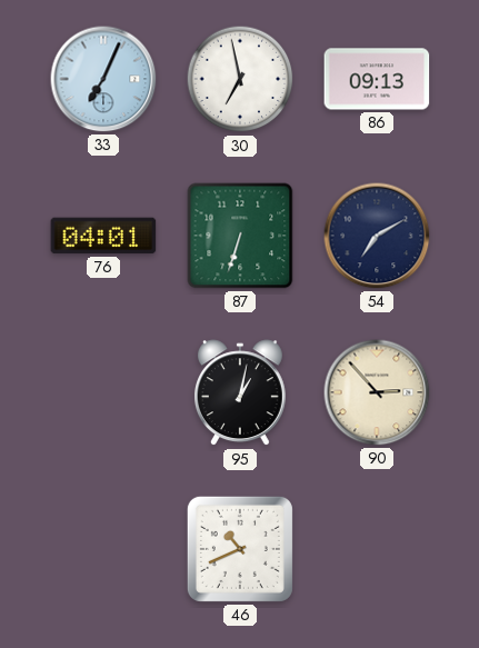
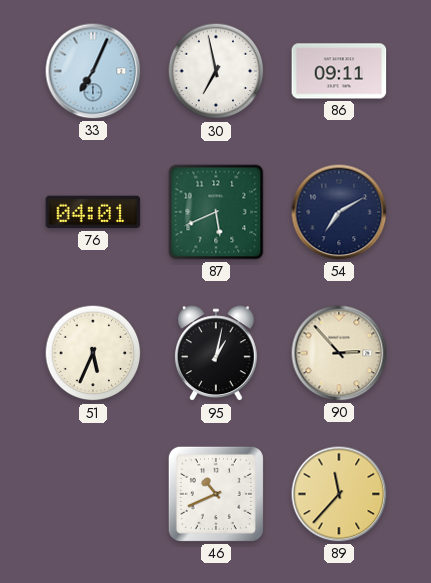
86: 09:13 -> 09:11 (339, 71)
87: 6:33 -> 5:41 (216, 212)
51: none -> 5:34 (93, 353)
89: none -> 11:37 (339, 494)
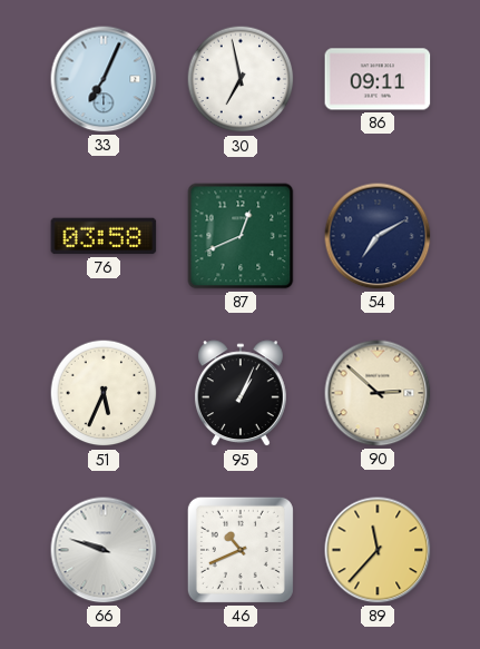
76: 04:01 -> 03:58 (104, 236)
87: 5:41 -> 12:41 (241, 236)
95: 1:02 -> 1:04 (241, 394)
90: 2:53 -> 2:52 (378, 393)
66: none -> 9:48 (104, 550)
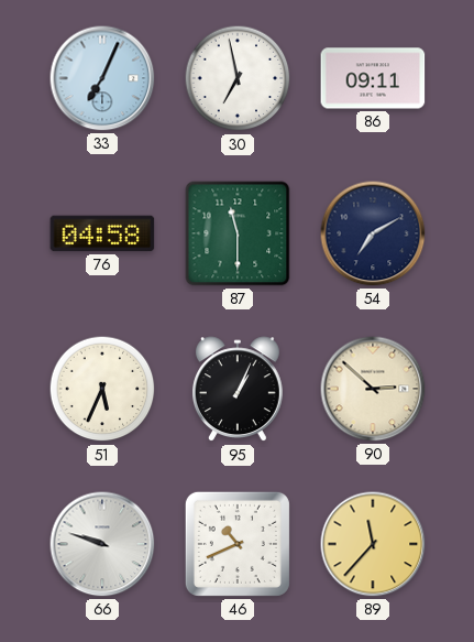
76: 03:58 -> 04:58 (102, 233)
87: 12:41 -> 11:30 (238, 233)
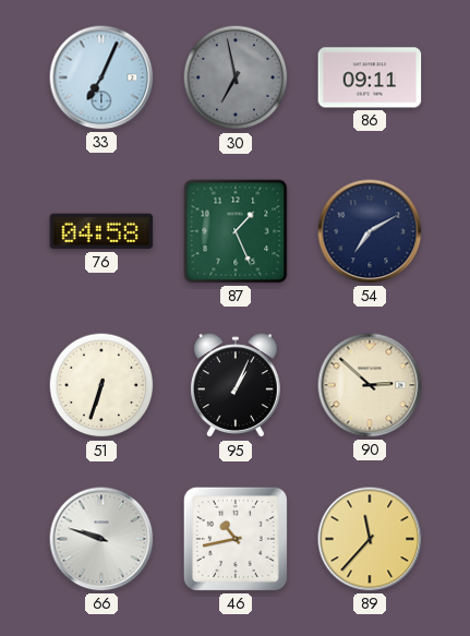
30 dial: white -> grey (236, 77)
87: 11:30 -> 1:26 (236, 231)
51: 5:34 -> 6:33 (101, 385)
46: 10:41 -> 10:43 (236, 539)
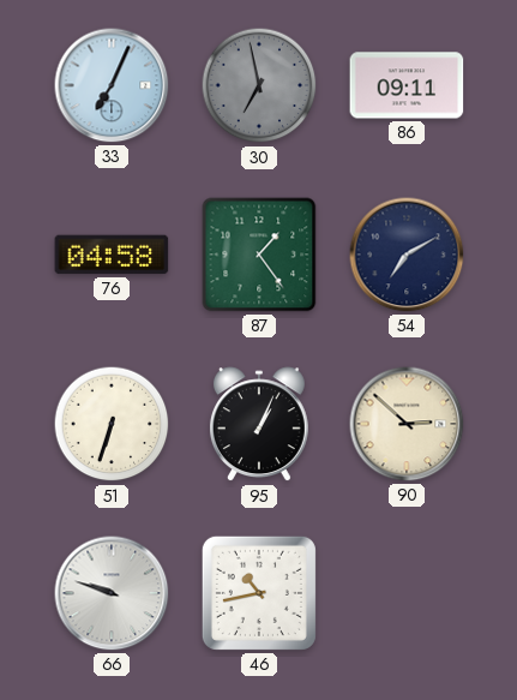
87: 1:26 -> 1:24 (259, 255)
89: 11:37 -> none (370, 539)
